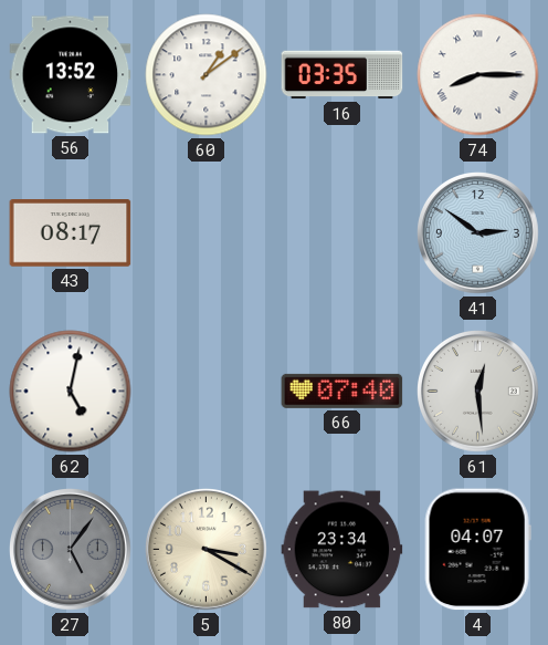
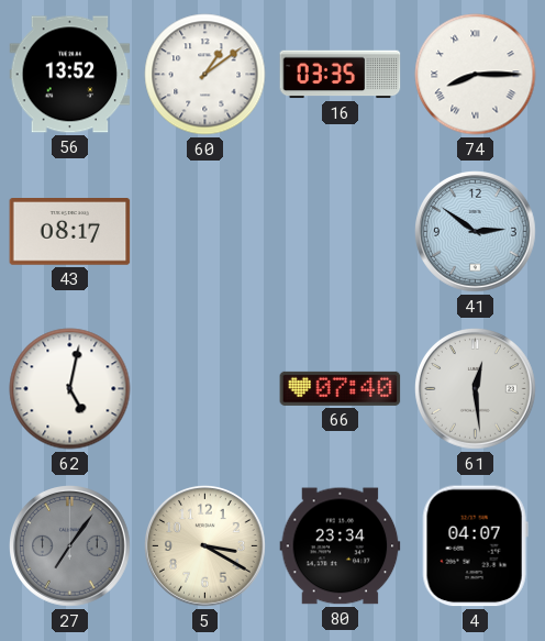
27: 5:06 -> 7:06 (70, 546)
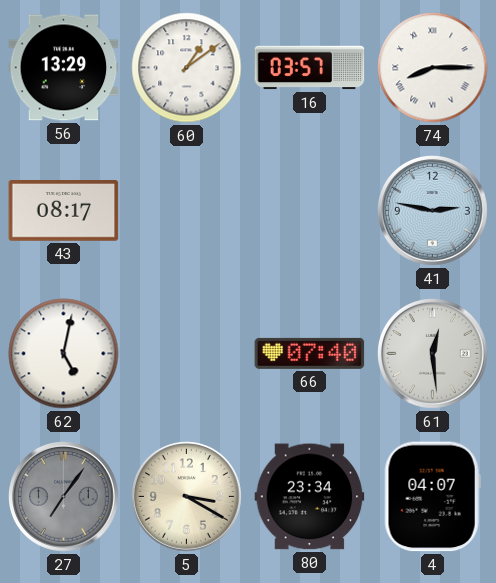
56: 13:52 -> 13:29 (64, 68)
16: 03:35 -> 03:57 (310, 68)
41: 2:51 -> 2:47 (433, 211)
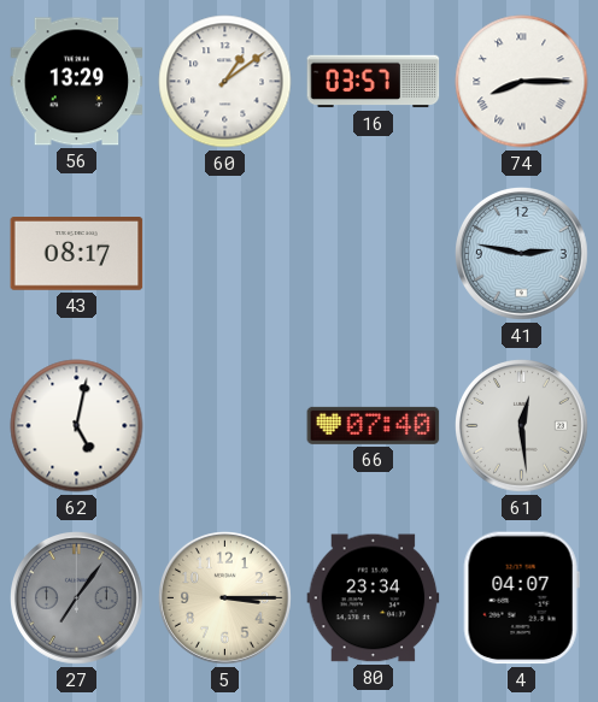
5: 3:20 -> 3:15 (225, 598)
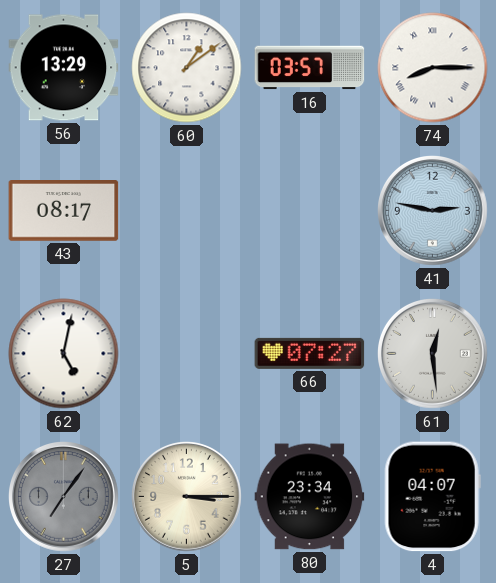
66: 07:40 -> 07:27 (310, 353)
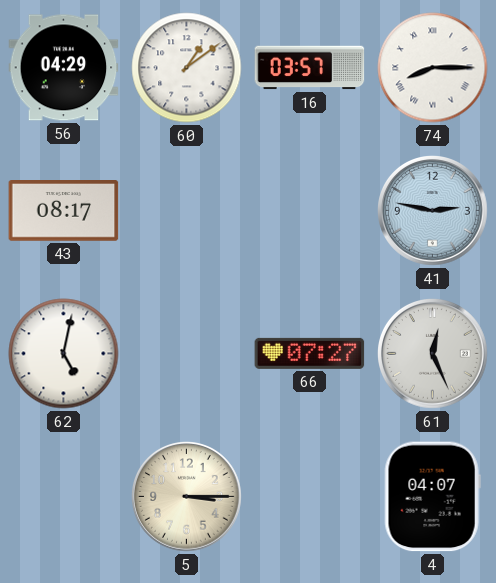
56: 13:29 -> 04:29 (64, 68)
61: 12:29 -> 12:26 (433, 354)
27: 7:06 -> none (64, 497)
80: 23:34 -> none (310, 497)
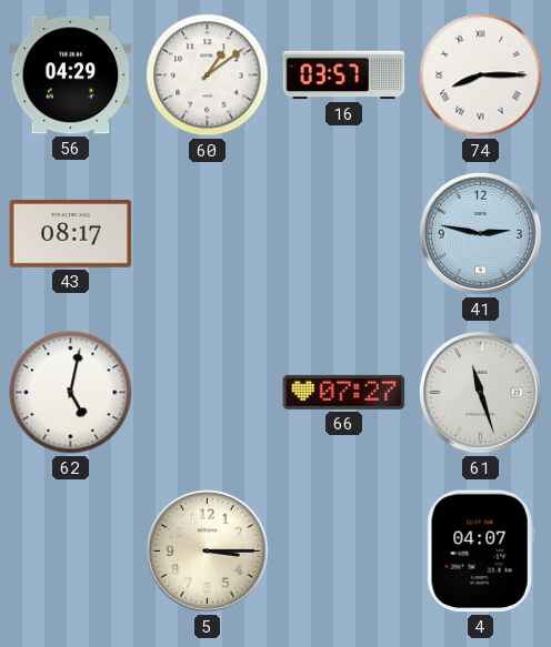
61: 12:26 -> 11:27 (481, 393)
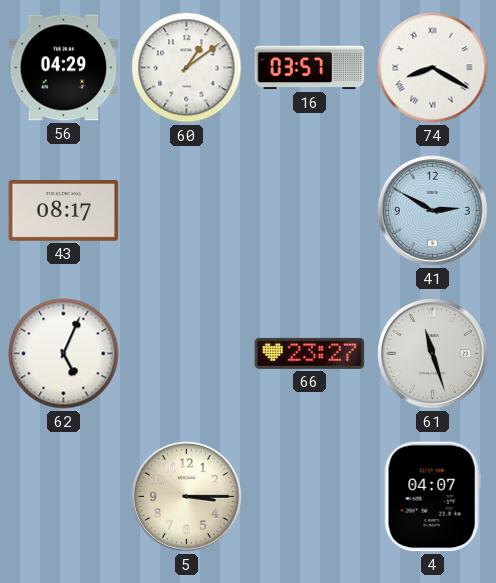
74: 8:15 -> 8:20 (433, 68)
41: 2:47 -> 2:50 (433, 211)
62: 5:02 -> 5:04 (64, 354)
66: 07:27 -> 23:27 (310, 353)
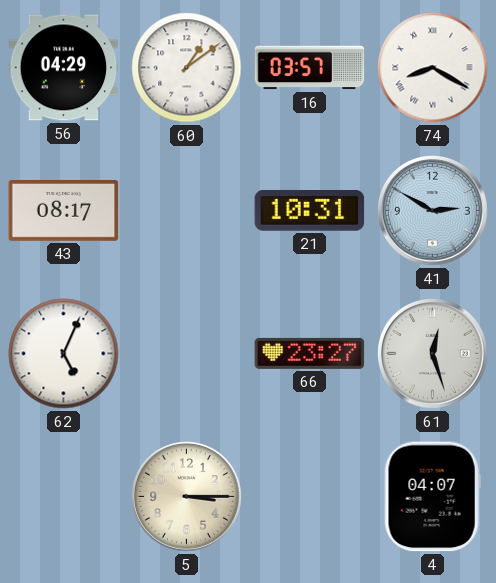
21: none -> 10:31 (310, 210)
61: 11:27 -> 12:27 (433, 354)
